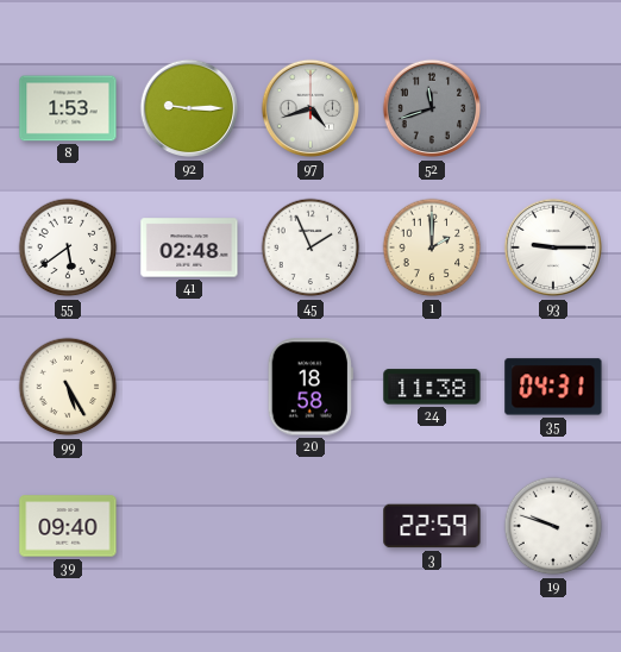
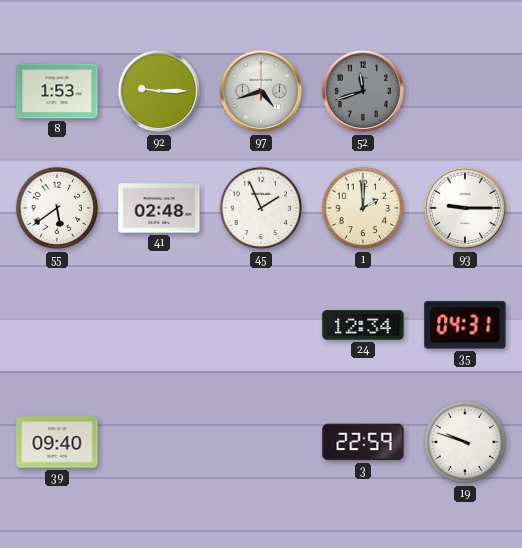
99: 5:25 -> none (68, 387)
20: 18:58 -> none (310, 387)
24: 11:38 -> 12:34 (363, 325)
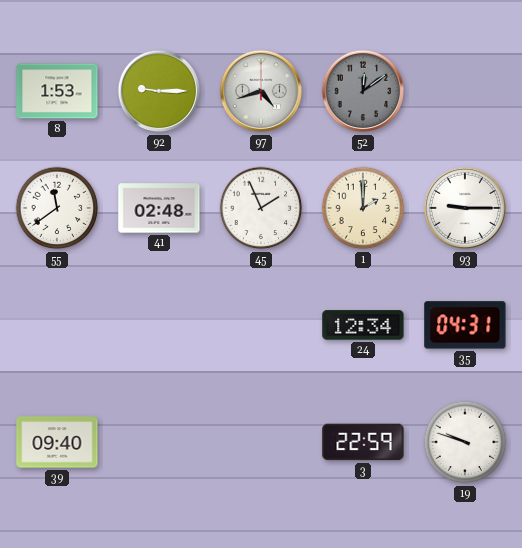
52: 11:42 -> 12:09 (363, 91)
55: 5:39 -> 11:39 (57, 208)
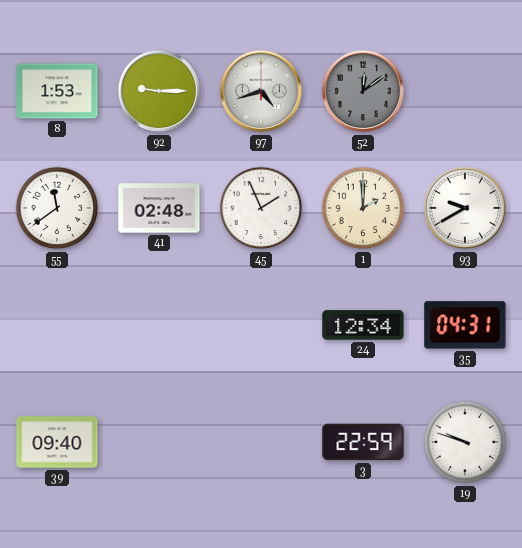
93: 9:15 -> 9:40 (465, 208)
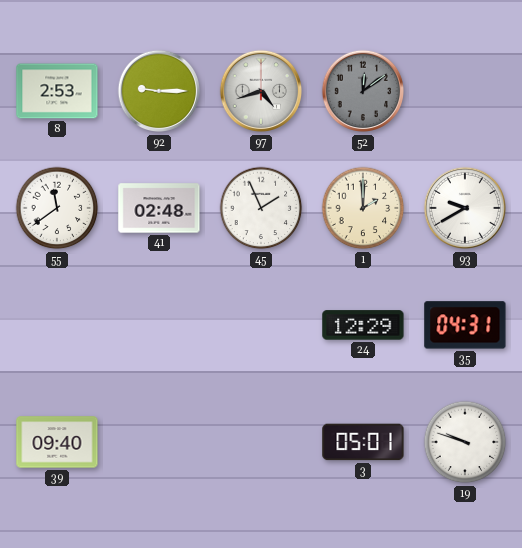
8: 1:53 -> 2:53 (57, 91)
24: 12:34 -> 12:29 (363, 325)
3: 22:59 -> 05:01 (363, 442)
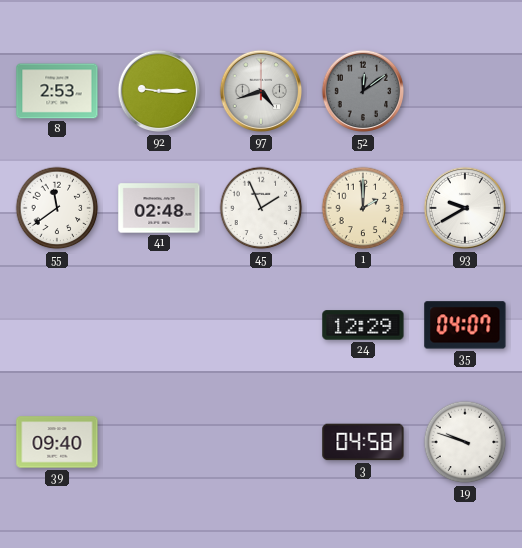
35: 04:31 -> 04:07 (465, 325)
3: 05:01 -> 04:58 (363, 442)
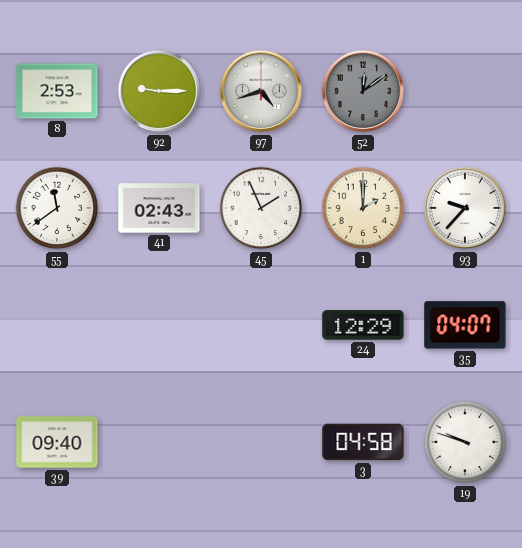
41: 02:48 -> 02:43 (159, 208)
93: 9:40 -> 9:37 (465, 208)
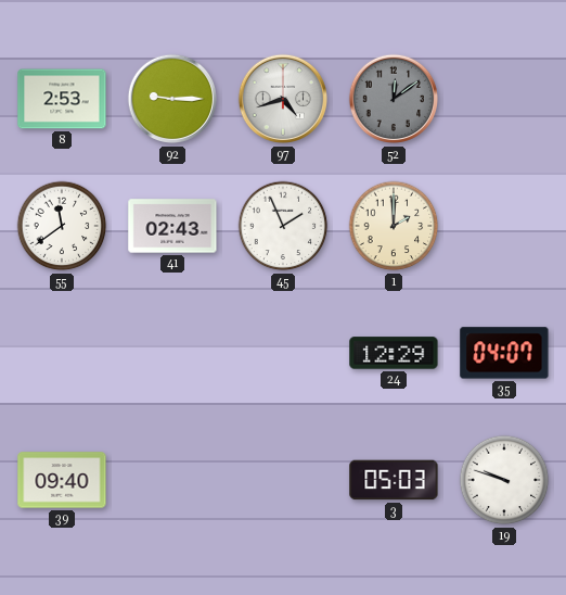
93: 9:37 -> none (465, 208)
3: 04:58 -> 05:03 (394, 480)
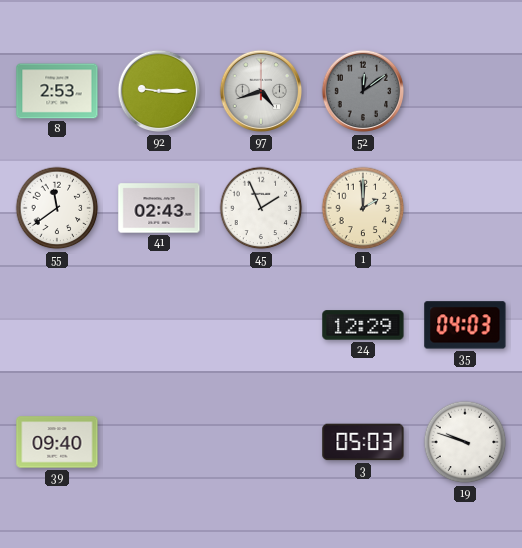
35: 04:07 -> 04:03 (465, 325)
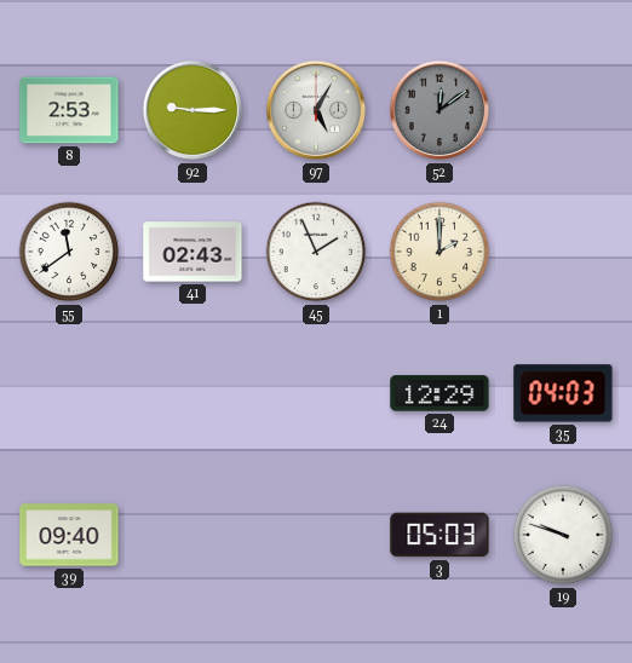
97: 4:42 -> 5:05 (316, 110)
